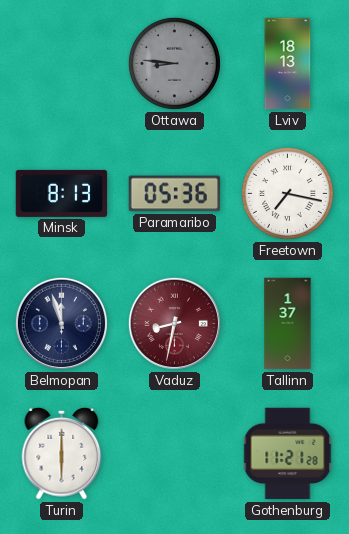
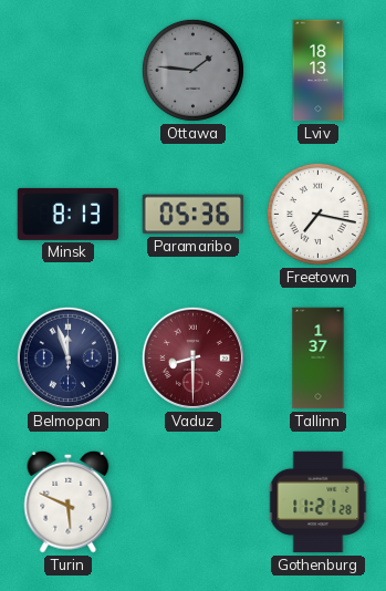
Ottawa: 8:46 -> 1:46 (192, 70)
Vaduz: 8:32 -> 8:30 (192, 357)
Turin: 6:00 -> 5:49 (69, 501)
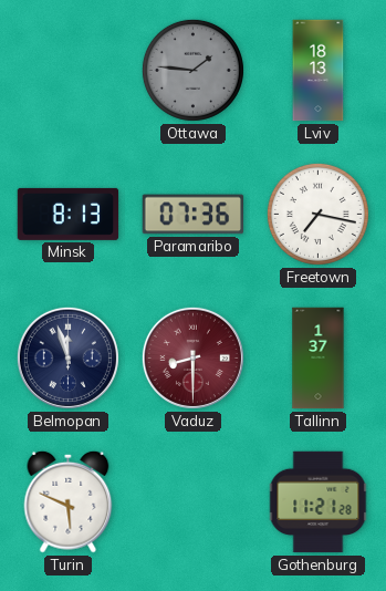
Paramaribo: 05:36 -> 07:36 (194, 215)
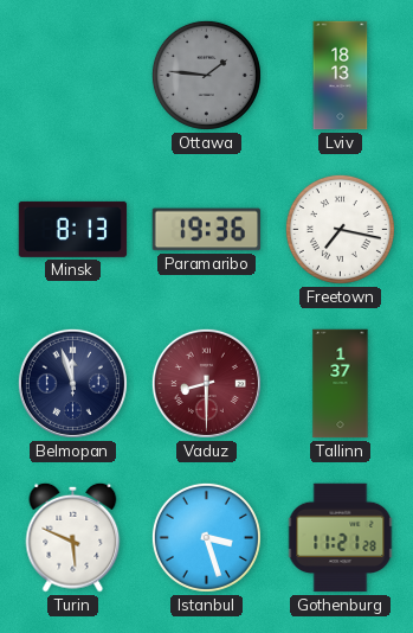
Paramaribo: 07:36 -> 19:36 (207, 230)
Istanbul: none -> 3:27 (206, 537)
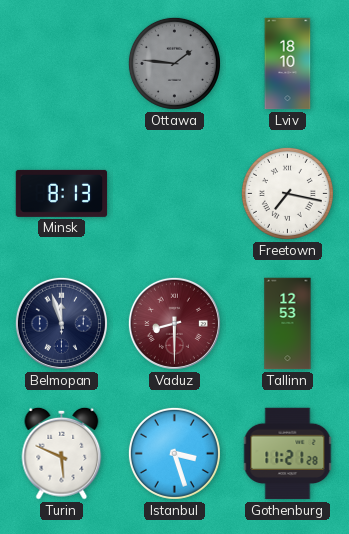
Lviv: 18:13 -> 18:10 (288, 64)
Paramaribo: 19:36 -> none (207, 230)
Tallinn: 1:37 -> 12:53 (288, 324)
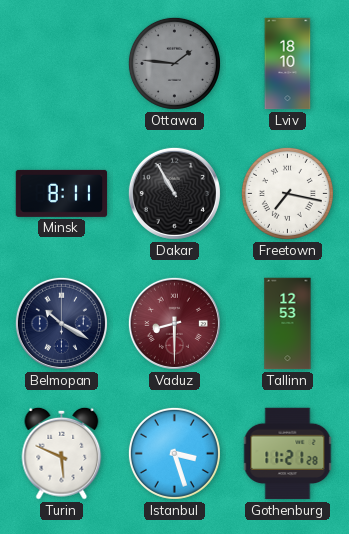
Minsk: 8:13 -> 8:11 (62, 193)
Dakar: none -> 10:55 (174, 193)
Belmopan: 11:57 -> 10:20 (61, 323)
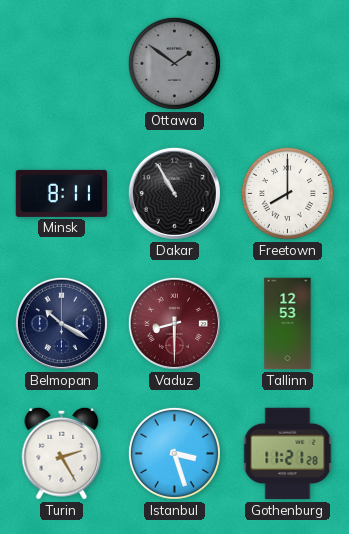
Ottawa: 1:46 -> 1:51 (174, 63)
Lviv: 18:10 -> none (288, 64)
Freetown: 7:17 -> 8:00 (287, 193)
Turin: 5:49 -> 2:25 (62, 453)
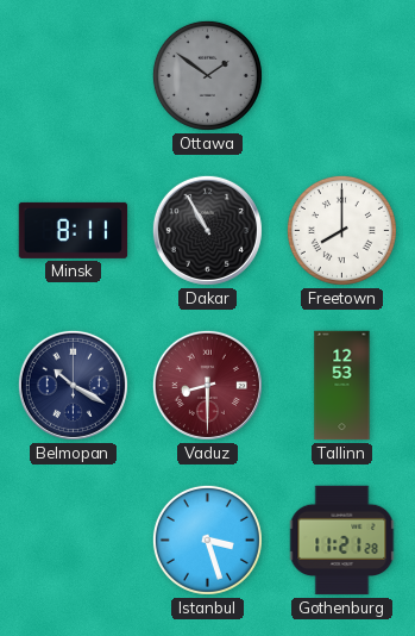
Turin: 2:25 -> none (62, 453)
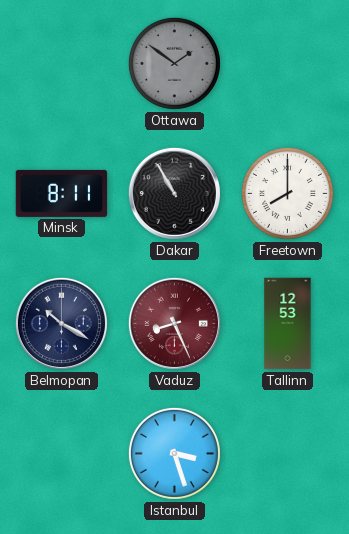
Vaduz: 8:30 -> 8:26 (174, 323)
Gothenburg: 11:21 -> none (342, 541)
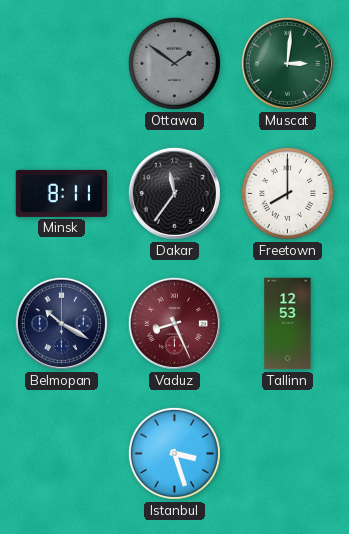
Muscat: none -> 3:01 (287, 63)
Dakar: 10:55 -> 11:36 (174, 193)
